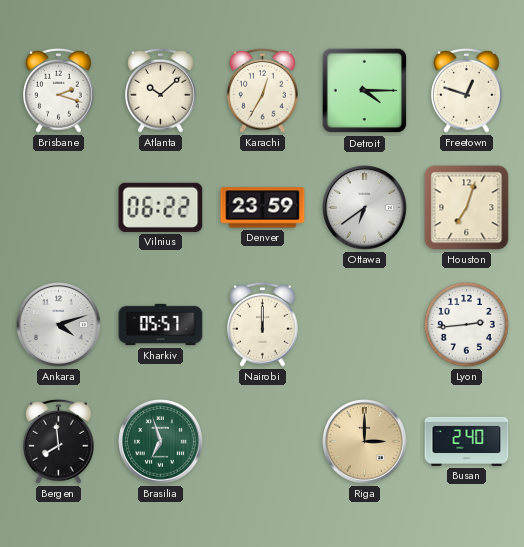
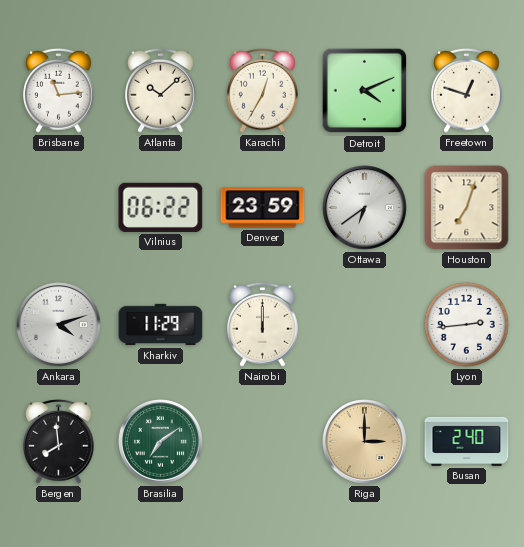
Brisbane: 2:18 -> 11:14 (59, 90)
Detroit: 4:15 -> 4:11 (365, 91)
Kharkiv: 05:57 -> 11:29 (161, 325)
Brasilia: 6:57 -> 7:09 (161, 442)
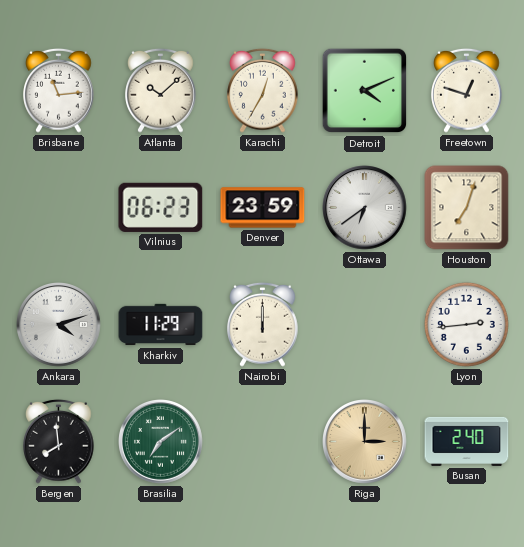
Vilnius: 06:22 -> 06:23 (161, 207)
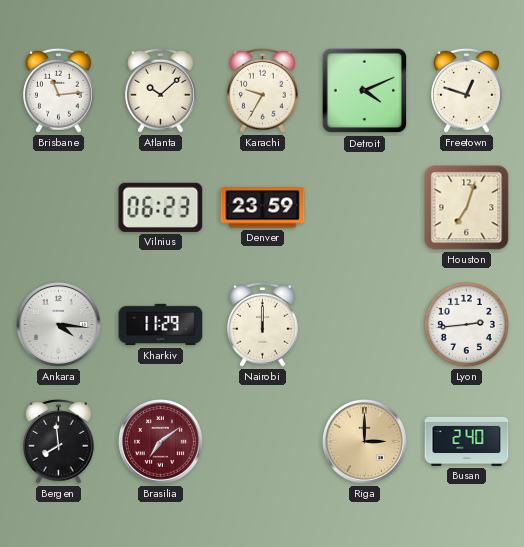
Karachi: 12:35 -> 9:35 (263, 90)
Ottawa: 6:39 -> none (365, 208)
Ankara: 4:12 -> 4:16 (59, 325)
Brasilia dial: green -> burgundy (161, 442)
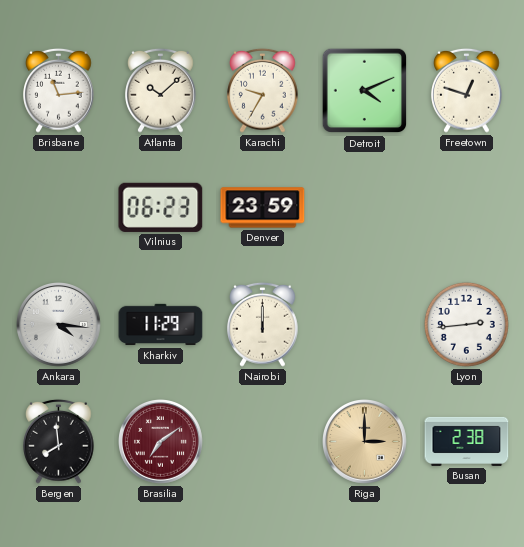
Houston: 7:03 -> none (467, 208)
Busan: 2:40 -> 2:38 (467, 441)
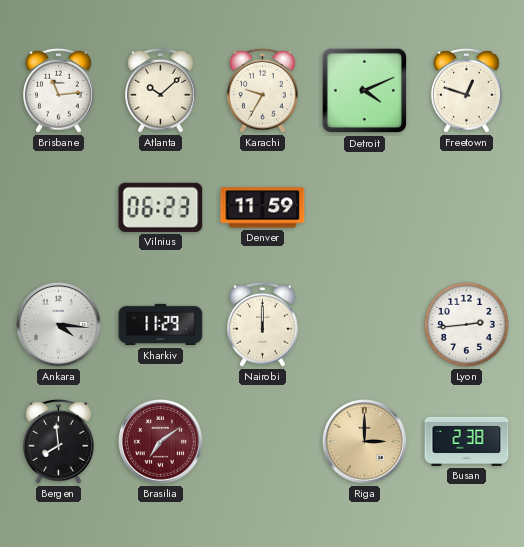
Denver: 23:59 -> 11:59 (263, 208)
